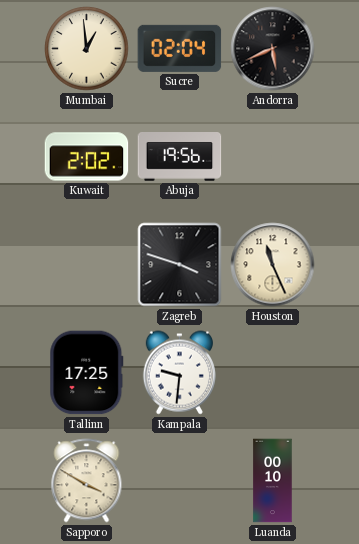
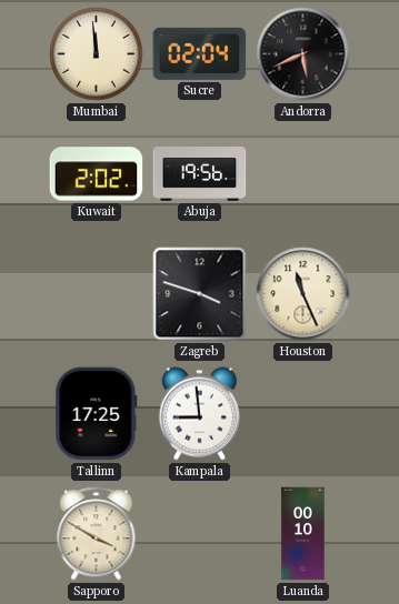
Mumbai: 12:59 -> 11:59 (97, 54)
Kampala: 9:31 -> 8:59 (199, 414)
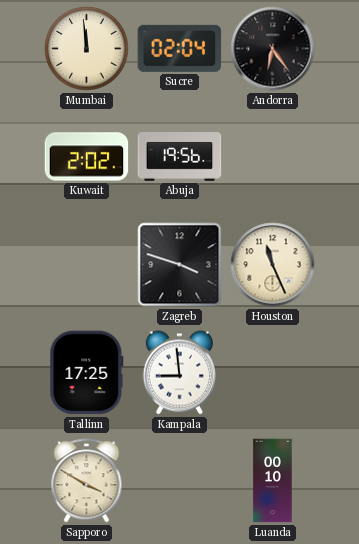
Andorra: 5:41 -> 6:24 (273, 49)
